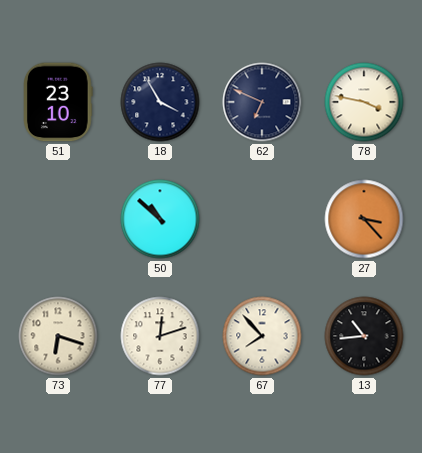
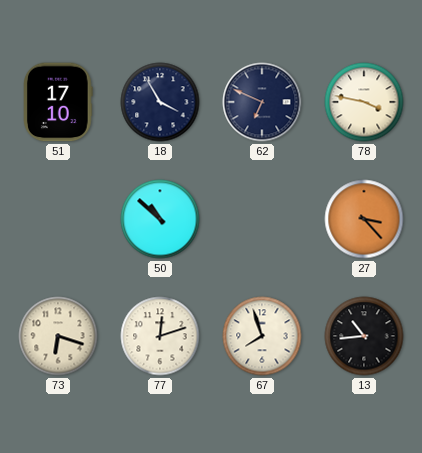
51: 23:10 -> 17:10 (59, 102)
67: 7:53 -> 7:57 (262, 336)
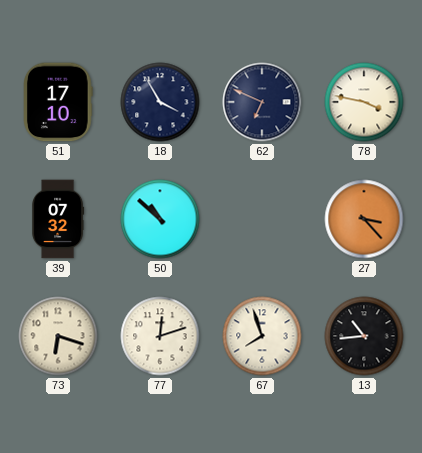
39: none -> 07:32 (58, 219)
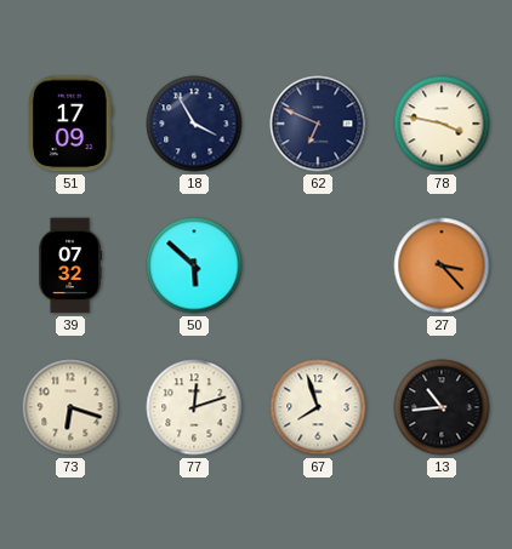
51: 17:10 -> 17:09 (72, 124)
50: 10:52 -> 5:52 (194, 265)
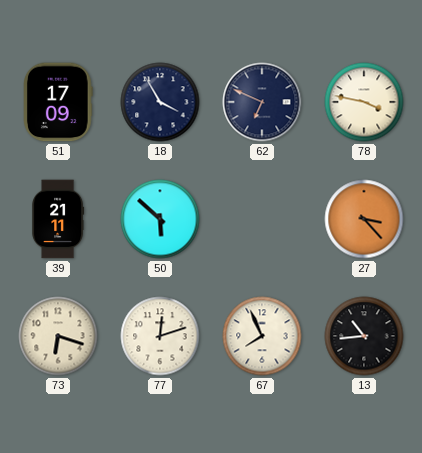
39: 07:32 -> 21:11 (58, 219)
67: 7:57 -> 7:56 (262, 336)
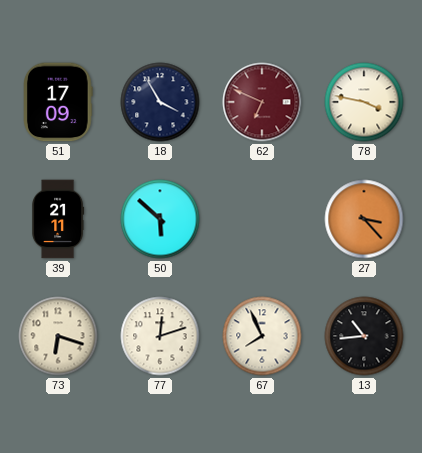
62 dial: navy -> burgundy (262, 102)
